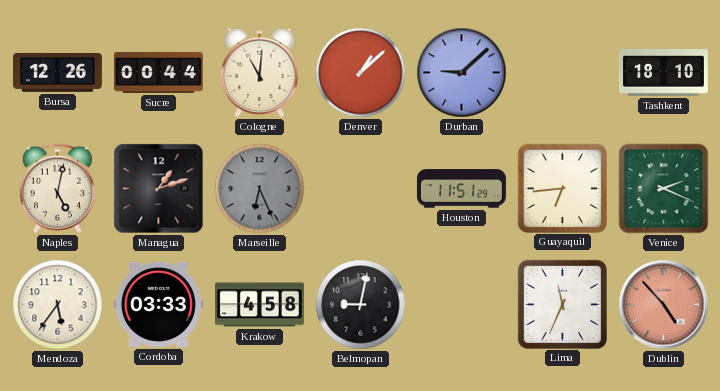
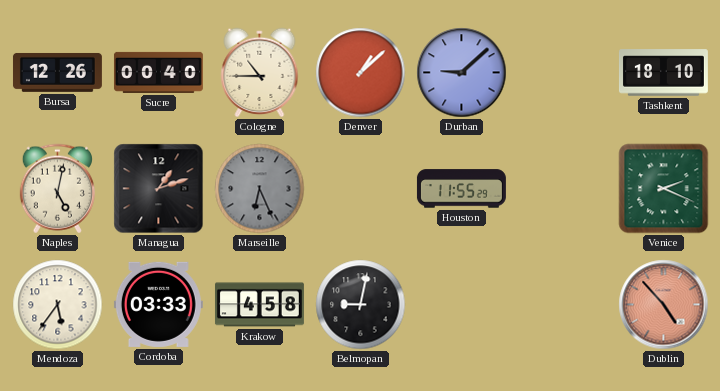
Sucre: 00:44 -> 00:40 (158, 72)
Cologne: 11:01 -> 10:45 (260, 73)
Houston: 11:51 -> 11:55 (461, 189)
Guayaquil: 6:44 -> none (562, 188)
Lima: 11:34 -> none (562, 304)
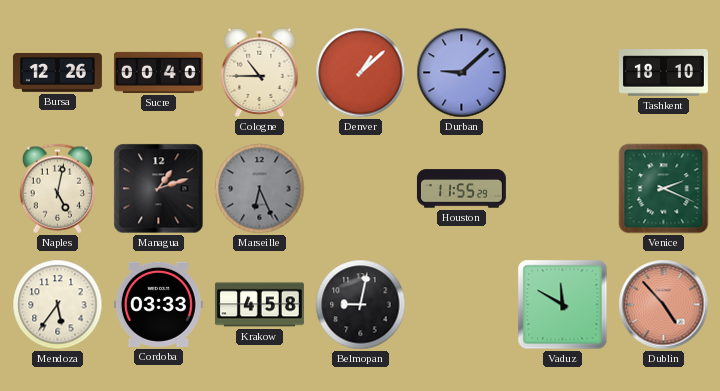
Vaduz: none -> 11:50 (563, 305)
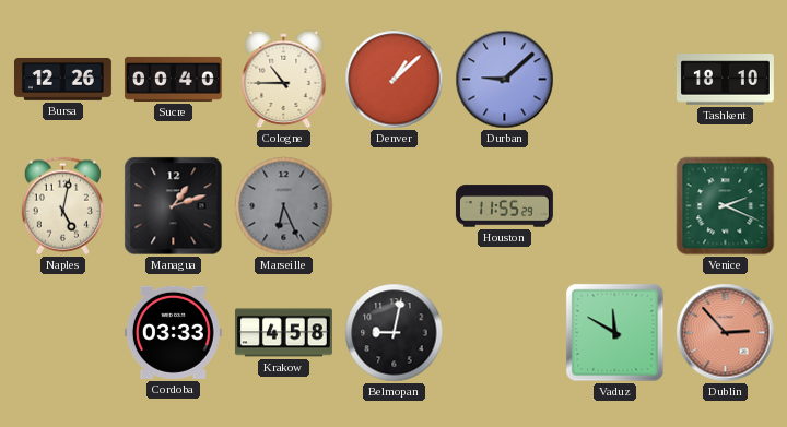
Mendoza: 5:36 -> none (58, 305)
Dublin: 4:53 -> 2:53 (726, 333)
